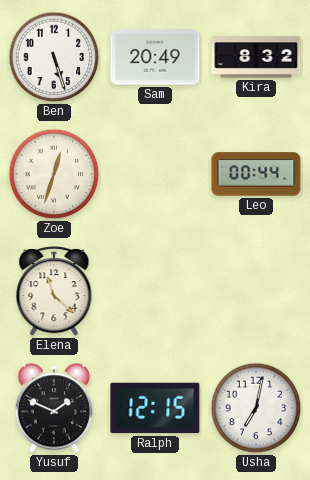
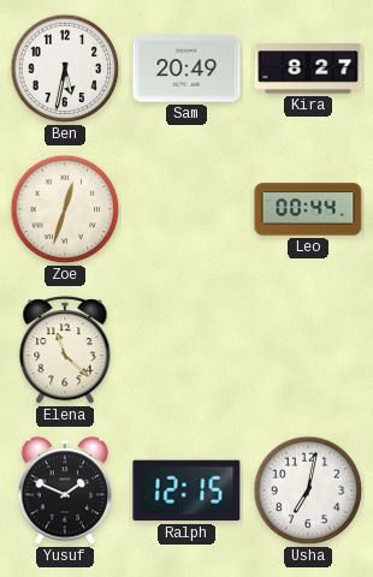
Ben: 5:27 -> 5:32 (65, 69)
Kira: 8:32 -> 8:27 (308, 69)
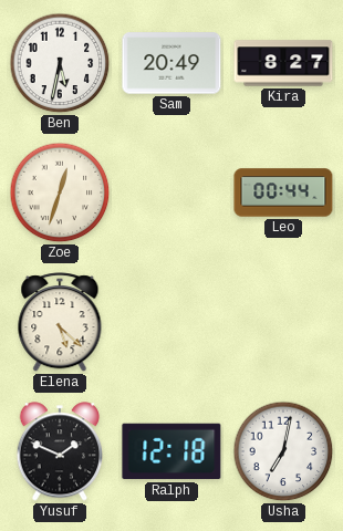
Elena: 11:22 -> 5:22 (60, 323)
Ralph: 12:15 -> 12:18 (171, 451)
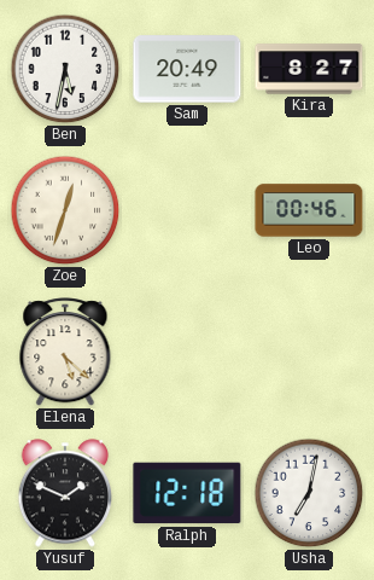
Leo: 00:44 -> 00:46 (309, 210)
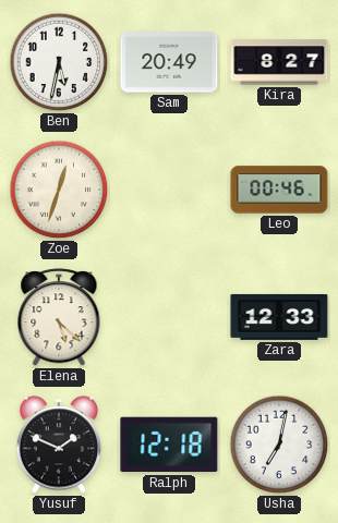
Zara: none -> 12:33 (279, 317)
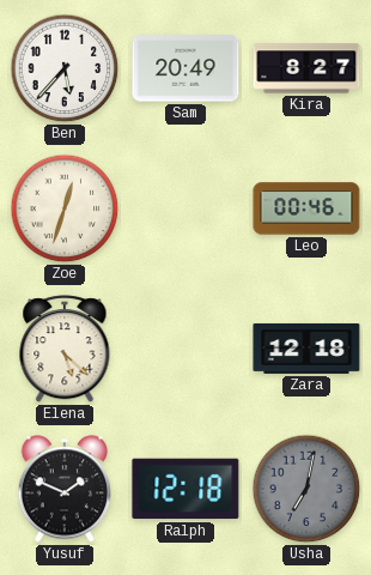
Ben: 5:32 -> 5:37 (65, 68)
Zara: 12:33 -> 12:18 (306, 349)
Usha dial: white -> grey (306, 489)
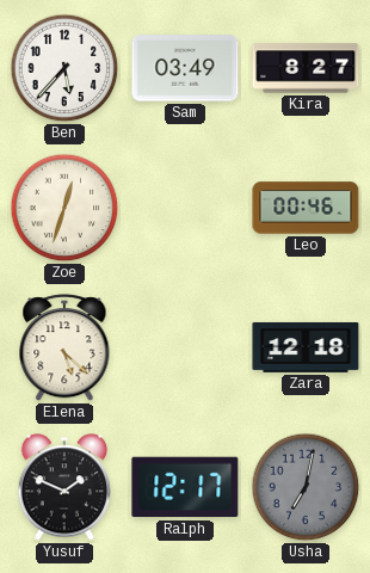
Sam: 20:49 -> 03:49 (185, 68)
Ralph: 12:18 -> 12:17 (185, 487)
